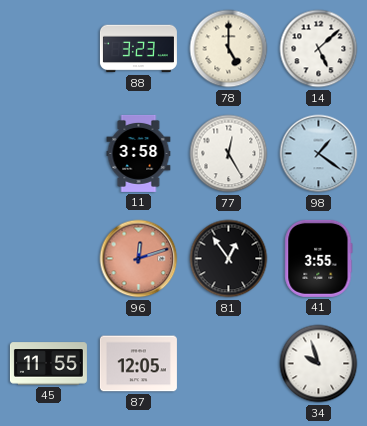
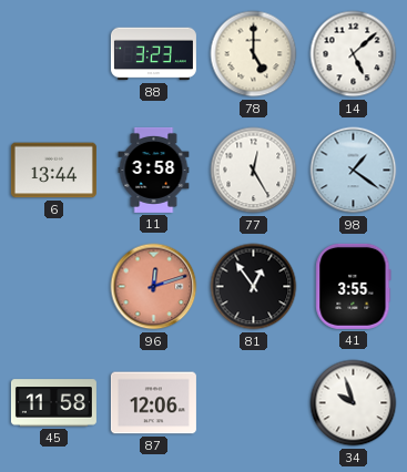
6: none -> 13:44 (53, 171)
45: 11:55 -> 11:58 (53, 403)
87: 12:05 -> 12:06 (153, 403)
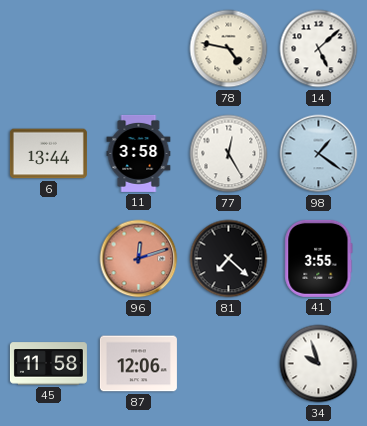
88: 3:23 -> none (153, 54)
78: 5:00 -> 4:47 (229, 49)
81: 12:54 -> 7:22 (229, 259)
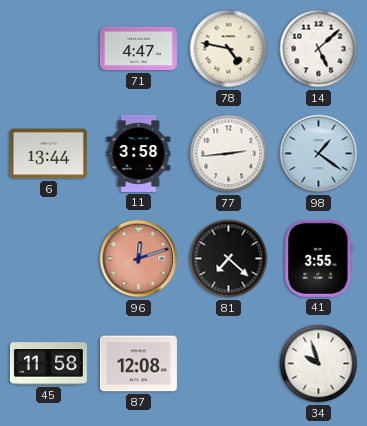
71: none -> 4:47 (138, 49)
77: 12:25 -> 2:44 (229, 154)
87: 12:06 -> 12:08 (138, 364)
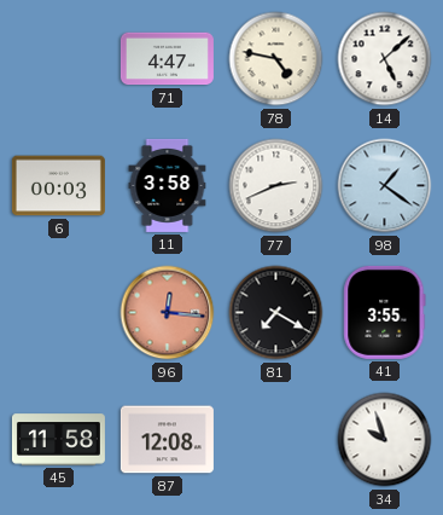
6: 13:44 -> 00:03 (58, 186)
77: 2:44 -> 2:41 (276, 186)
96: 12:12 -> 12:16 (168, 313)
81: 7:22 -> 7:20 (276, 313)
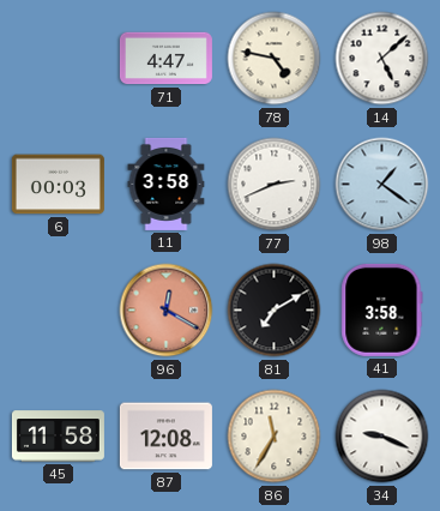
96: 12:16 -> 12:20 (167, 311)
81: 7:20 -> 7:10 (275, 311)
41: 3:55 -> 3:58 (382, 309)
86: none -> 11:35 (275, 437)
34: 9:57 -> 9:19 (382, 437)
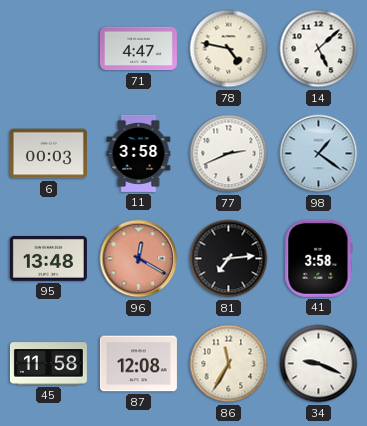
95: none -> 13:48 (48, 258)
81: 7:10 -> 7:14 (229, 259)
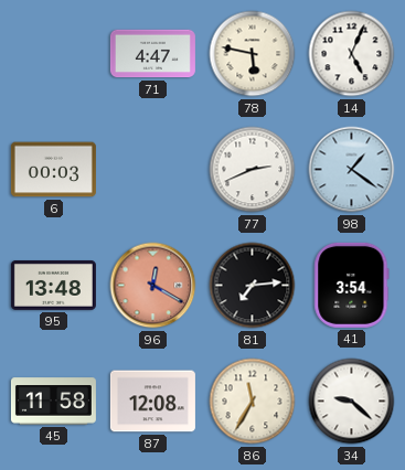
78: 4:47 -> 5:47 (253, 54)
14: 5:08 -> 5:04 (352, 54)
11: 3:58 -> none (139, 153)
41: 3:58 -> 3:54 (352, 285)
34: 9:19 -> 9:22 (352, 402)
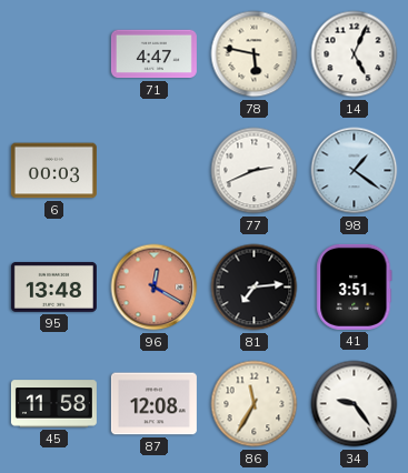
41: 3:54 -> 3:51 (355, 286)
34: 9:22 -> 9:24 (355, 404)
